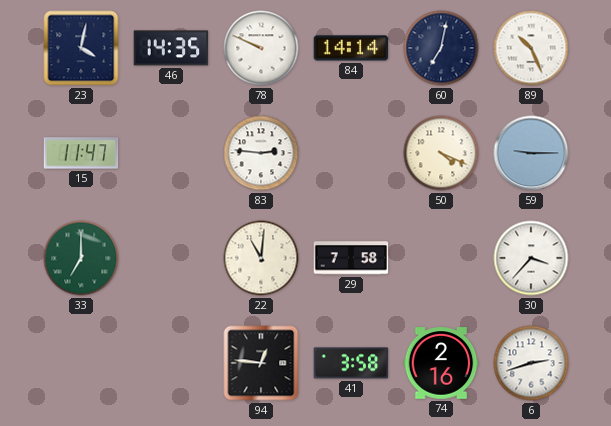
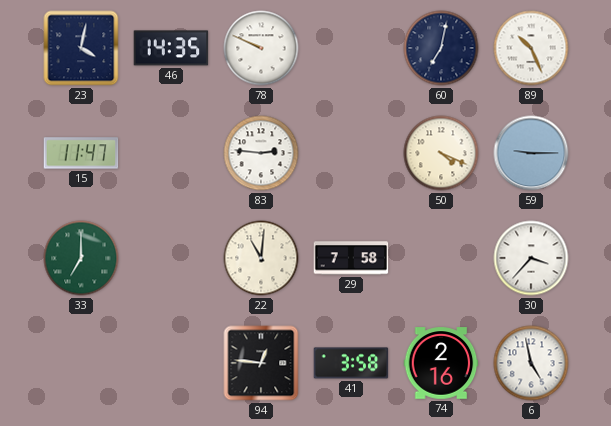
84: 14:14 -> none (351, 48)
6: 2:42 -> 4:58 (531, 363)
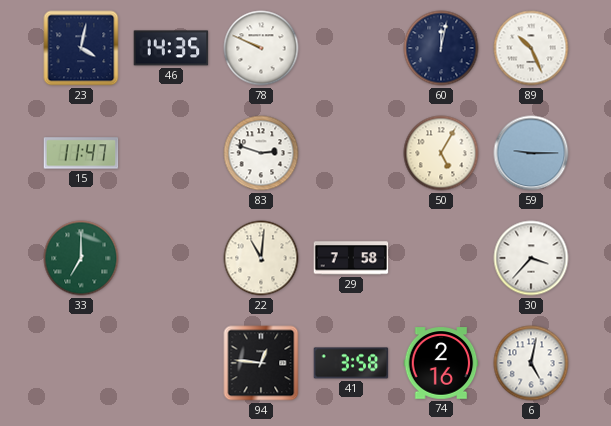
60: 7:02 -> 12:02 (441, 48)
83: 2:46 -> 2:48 (261, 153)
50: 4:19 -> 5:05 (441, 153)
6: 4:58 -> 5:02 (531, 363)
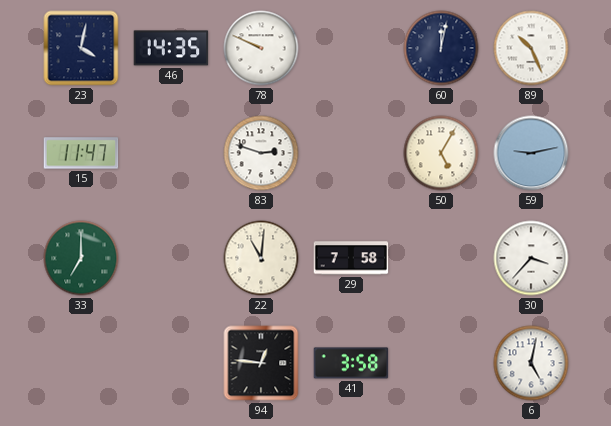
59: 9:15 -> 9:13 (531, 153)
74: 2:16 -> none (441, 363)
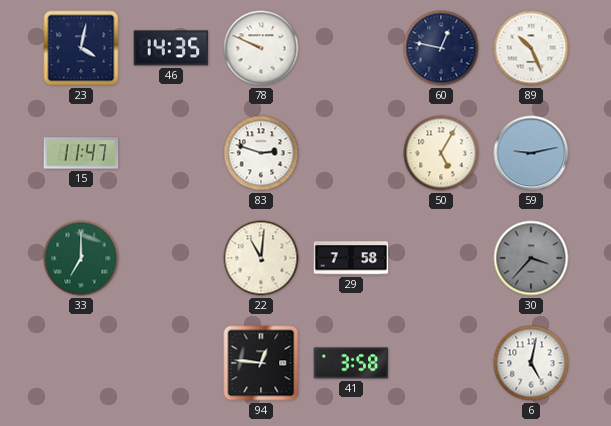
60: 12:02 -> 12:47 (441, 48)
30 dial: white -> grey (531, 258)
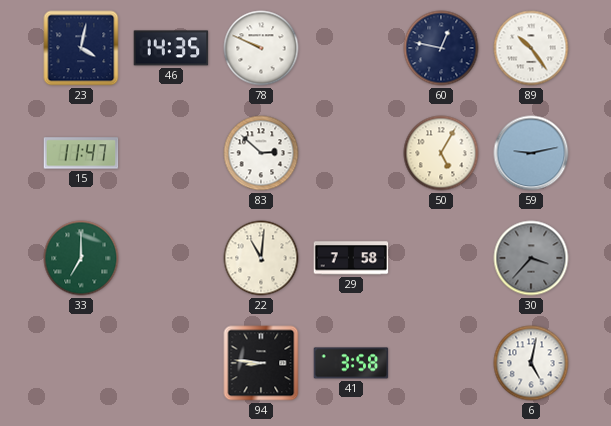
89: 10:26 -> 10:24 (531, 48)
83: 2:48 -> 2:52 (261, 153)
94: 12:46 -> 8:46 (261, 363)
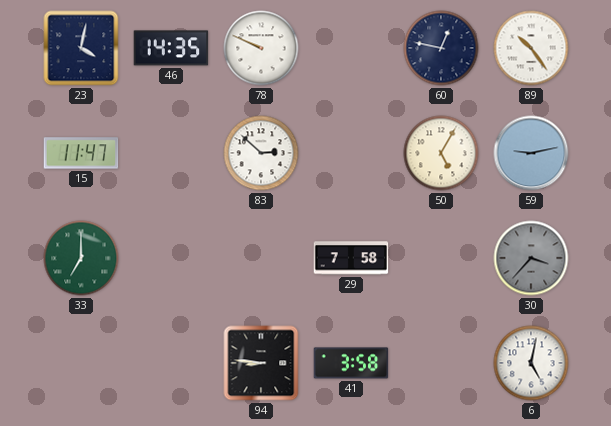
22: 11:01 -> none (261, 258)
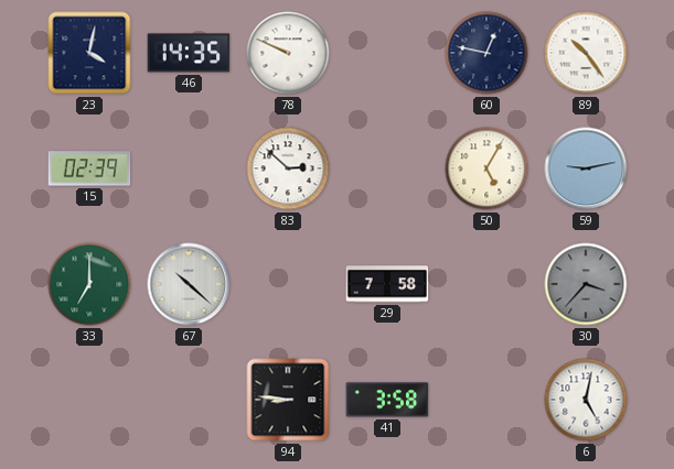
15: 11:47 -> 02:39 (89, 168)
67: none -> 10:22 (189, 284)
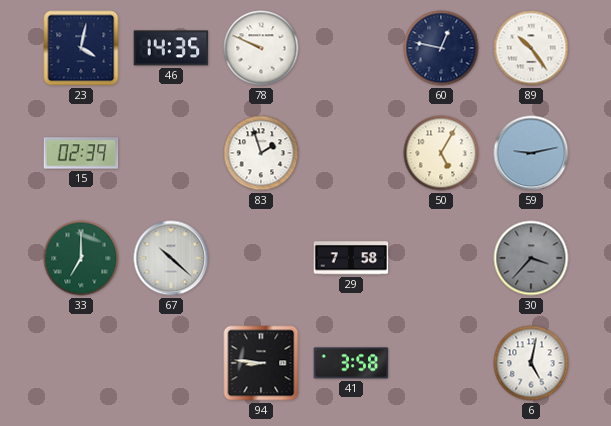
83: 2:52 -> 1:57 (261, 153)
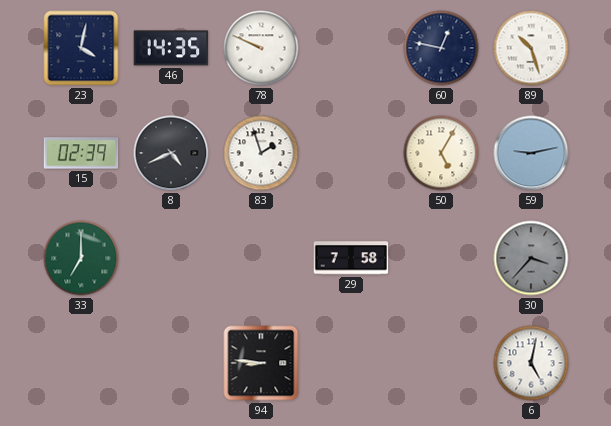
89: 10:24 -> 10:27 (531, 48)
8: none -> 4:41 (171, 153)
67: 10:22 -> none (171, 258)
41: 3:58 -> none (351, 363)
